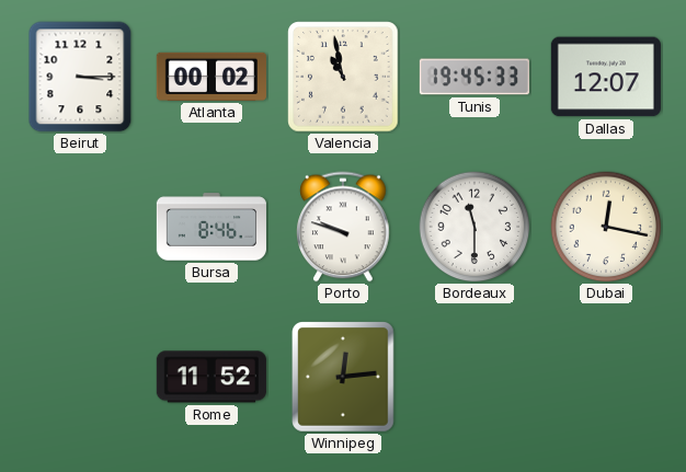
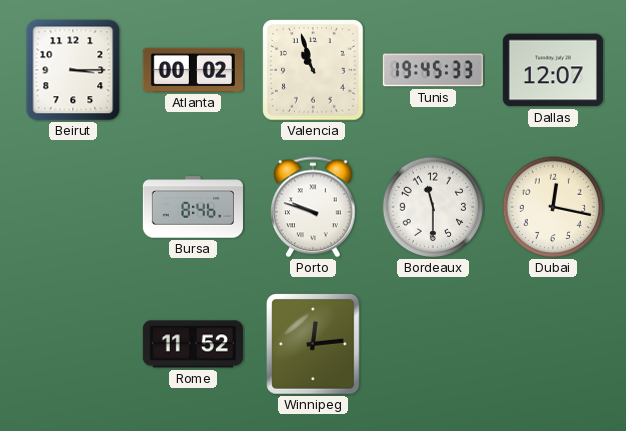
Valencia: 10:58 -> 10:57 (313, 70)
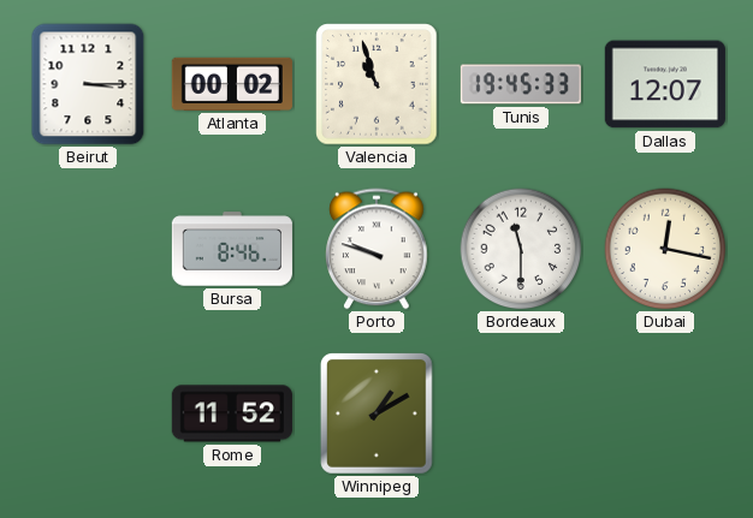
Winnipeg: 12:14 -> 1:10 (378, 415)
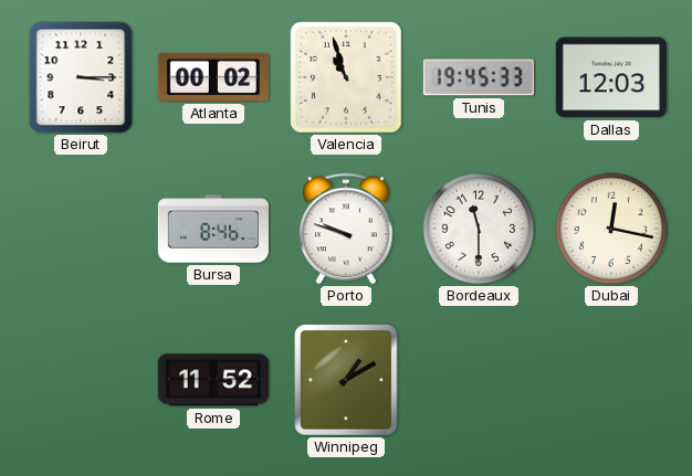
Dallas: 12:07 -> 12:03 (611, 77)
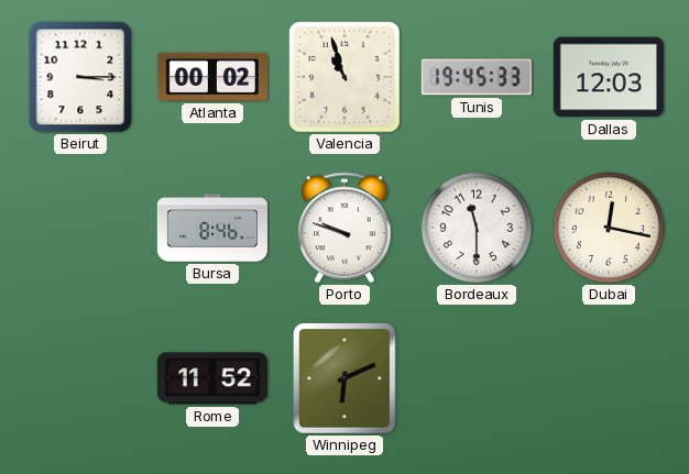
Winnipeg: 1:10 -> 6:11 (346, 379)
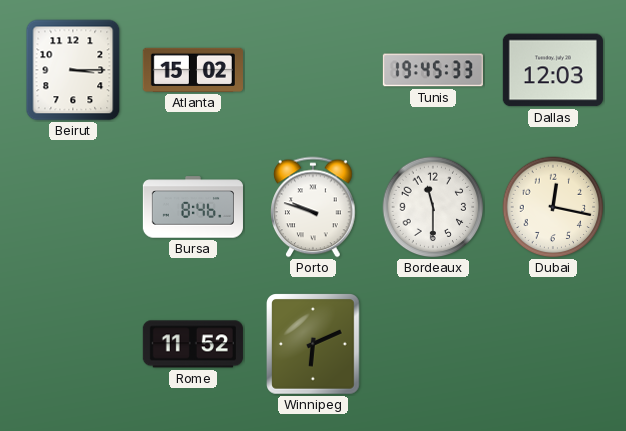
Atlanta: 00:02 -> 15:02 (193, 70)
Valencia: 10:57 -> none (344, 77)
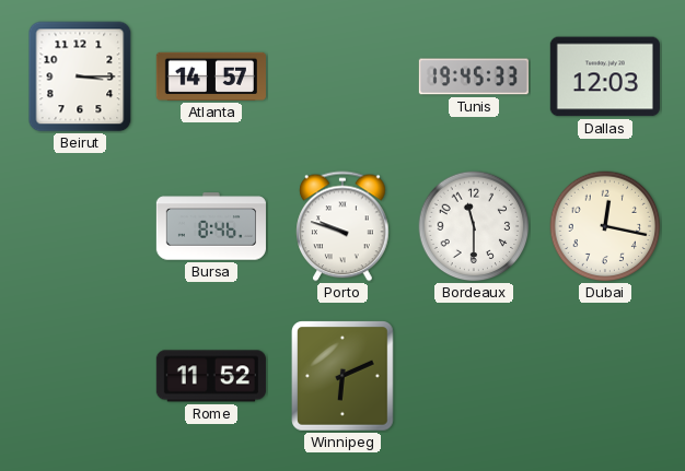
Atlanta: 15:02 -> 14:57 (211, 76)
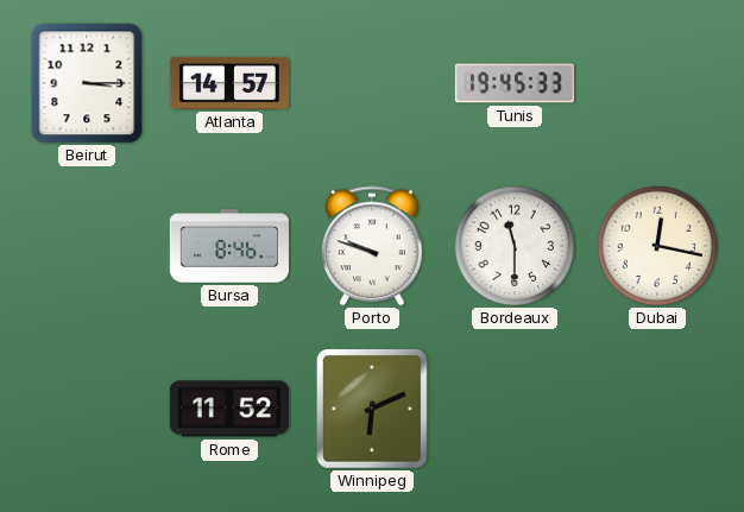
Dallas: 12:03 -> none (605, 76)
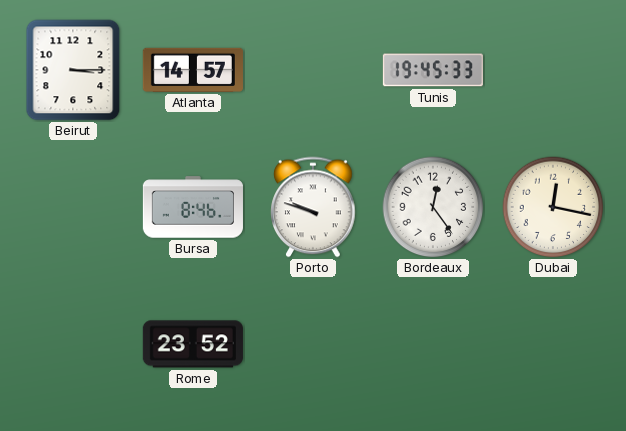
Bordeaux: 11:30 -> 12:24 (433, 207)
Rome: 11:52 -> 23:52 (193, 344)
Winnipeg: 6:11 -> none (373, 410)
